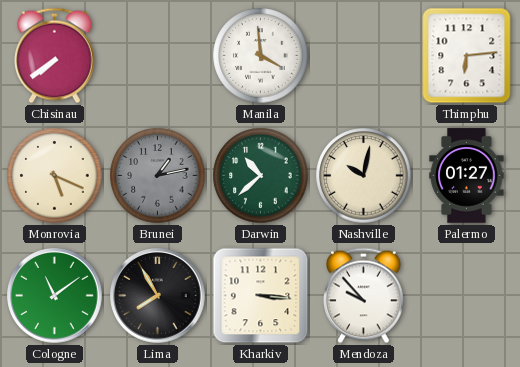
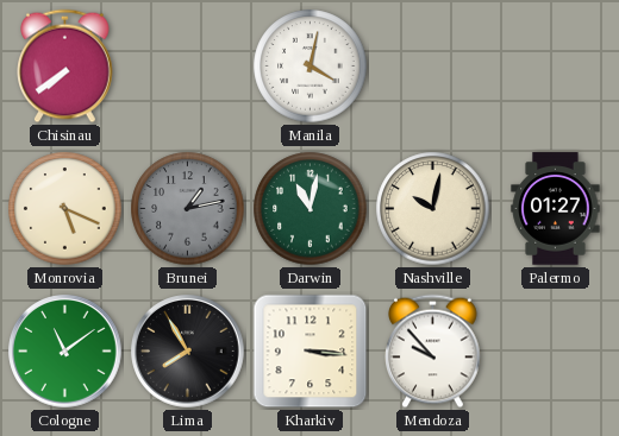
Manila: 3:59 -> 4:02 (311, 67)
Thimphu: 6:14 -> none (467, 56)
Darwin: 10:38 -> 11:02 (311, 209)
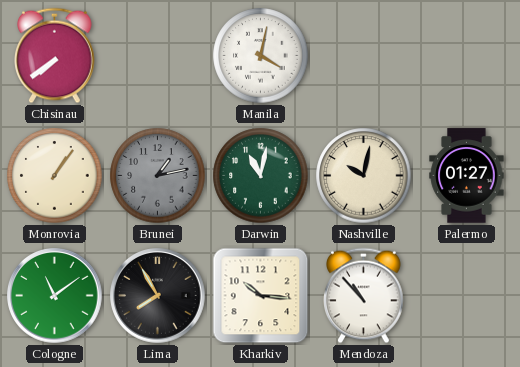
Monrovia: 5:19 -> 1:06 (55, 176)
Kharkiv: 3:16 -> 10:16 (261, 296)
Mendoza: 9:53 -> 10:53 (364, 296)
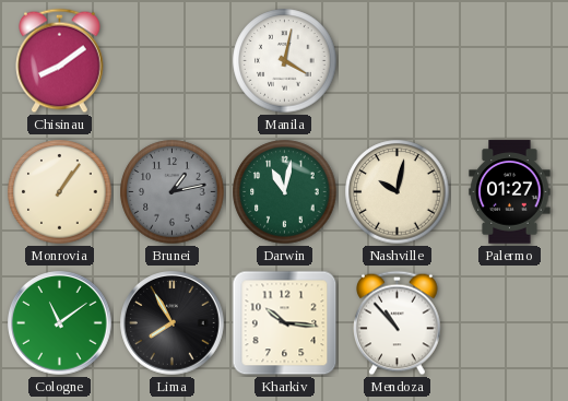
Chisinau: 7:39 -> 8:09 (60, 61)
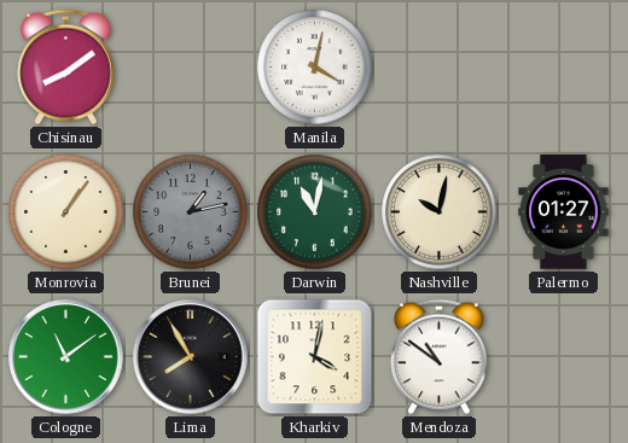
Kharkiv: 10:16 -> 4:02 (315, 357)
Mendoza: 10:53 -> 10:51 (440, 357)
